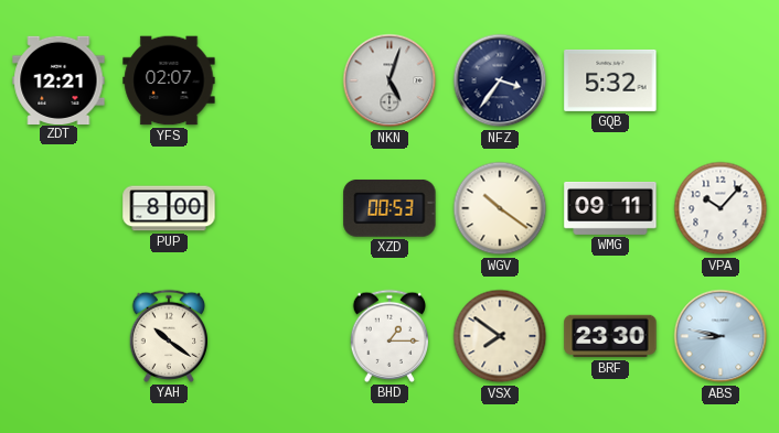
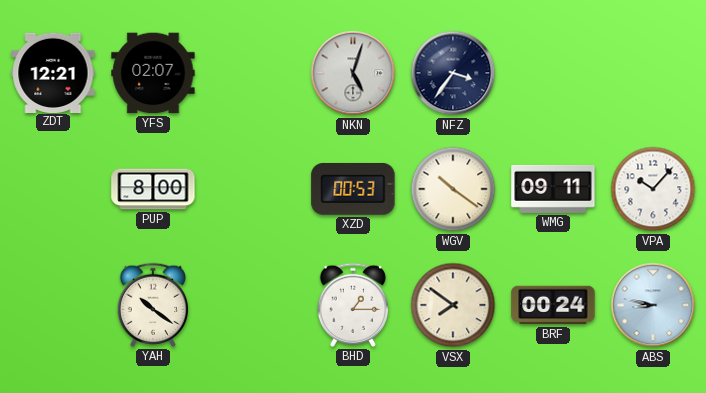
GQB: 5:32 -> none (610, 80)
BRF: 23:30 -> 00:24 (553, 305)
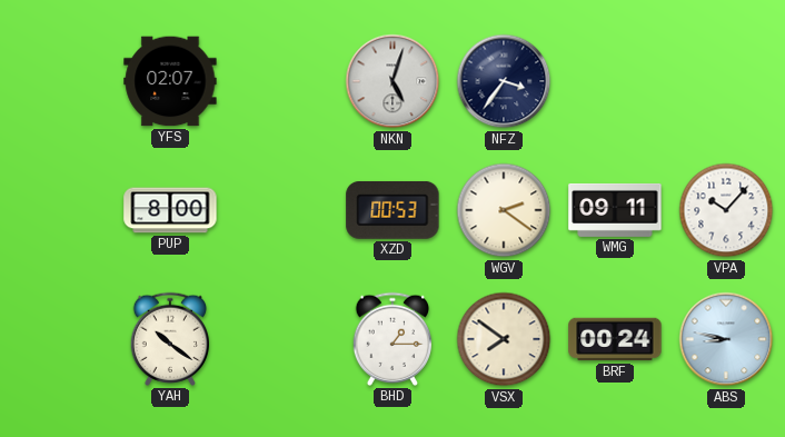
ZDT: 12:21 -> none (53, 72)
WGV: 10:21 -> 2:21 (504, 210)
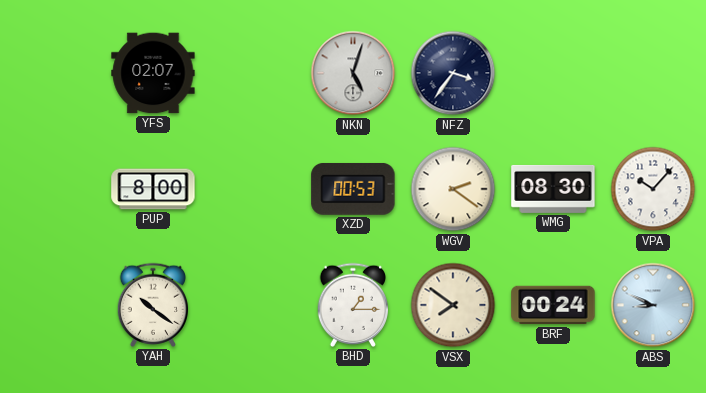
WMG: 09:11 -> 08:30 (553, 189)
ABS: 8:47 -> 8:49 (653, 305)
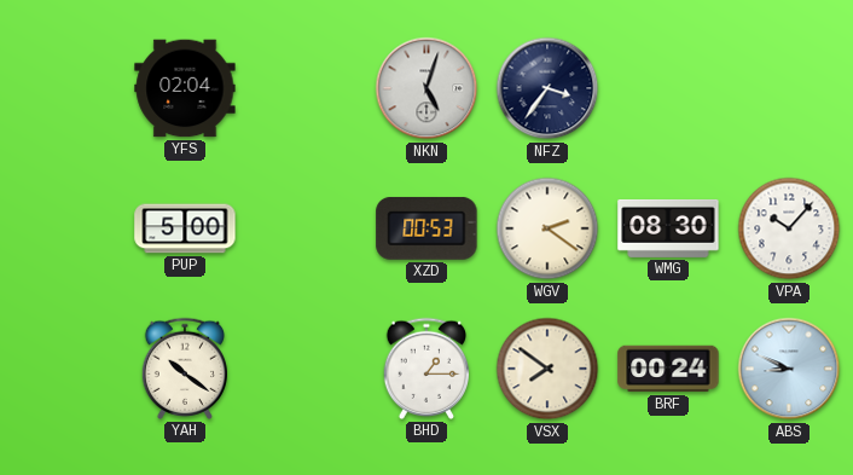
YFS: 02:07 -> 02:04 (185, 88)
PUP: 8:00 -> 5:00 (185, 228)
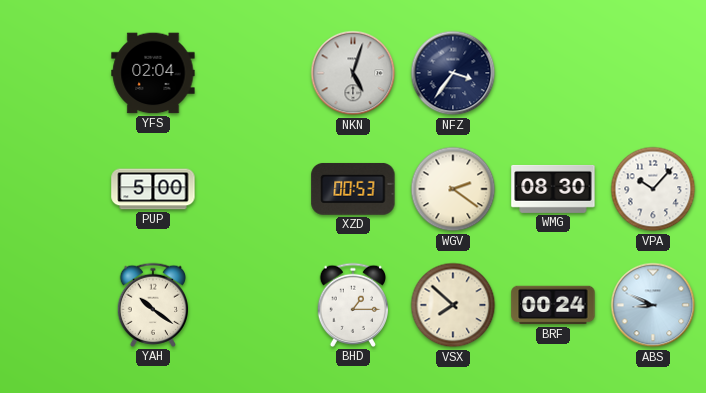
VSX: 7:51 -> 7:52 (453, 305)
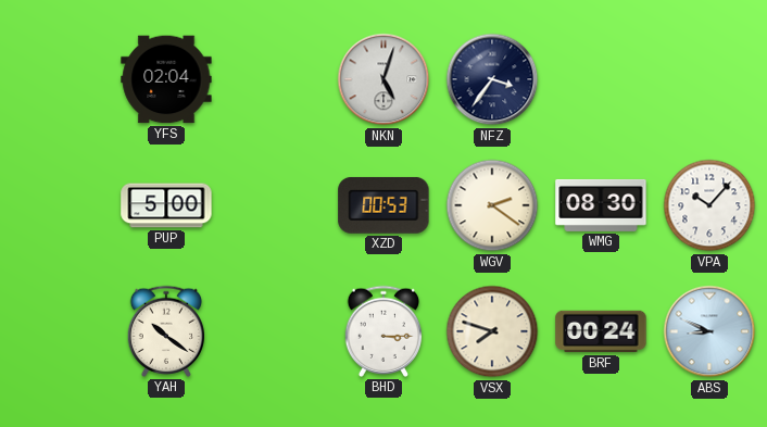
BHD: 1:15 -> 3:15 (382, 331)
VSX: 7:52 -> 7:48 (492, 331)
